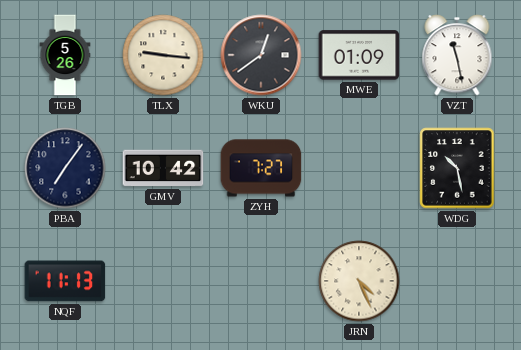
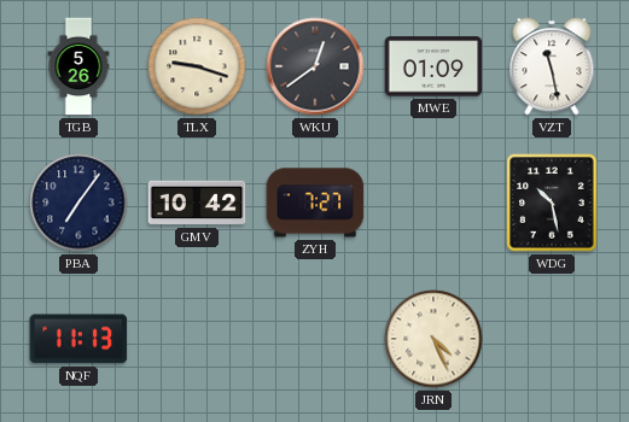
TLX: 9:16 -> 9:18 (197, 66)
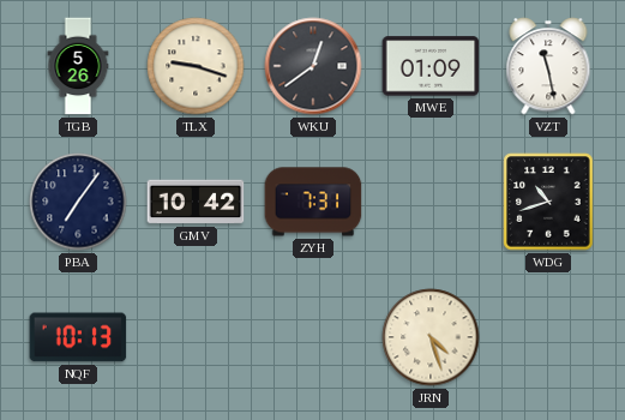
ZYH: 7:27 -> 7:31 (313, 202)
WDG: 10:28 -> 10:42 (548, 202)
NQF: 11:13 -> 10:13 (78, 337)
JRN: 4:26 -> 4:27 (431, 337)
